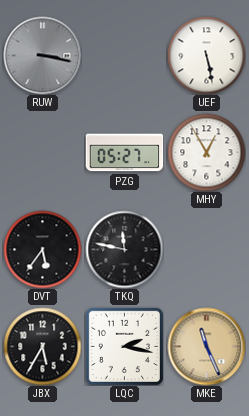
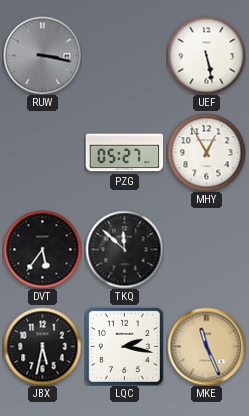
TKQ: 11:47 -> 11:52 (124, 249)
JBX: 5:35 -> 5:32 (42, 346)
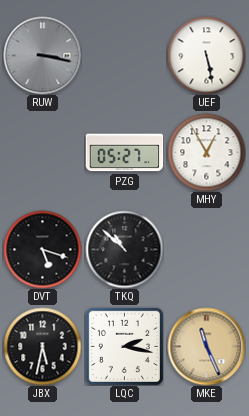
DVT: 5:36 -> 5:18 (42, 249)
TKQ: 11:52 -> 10:52 (124, 249)
